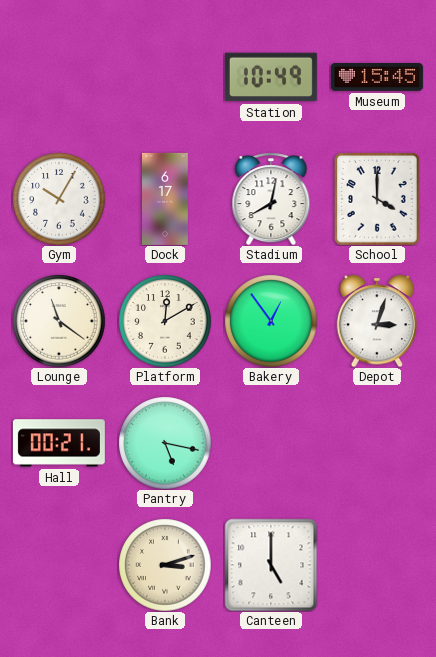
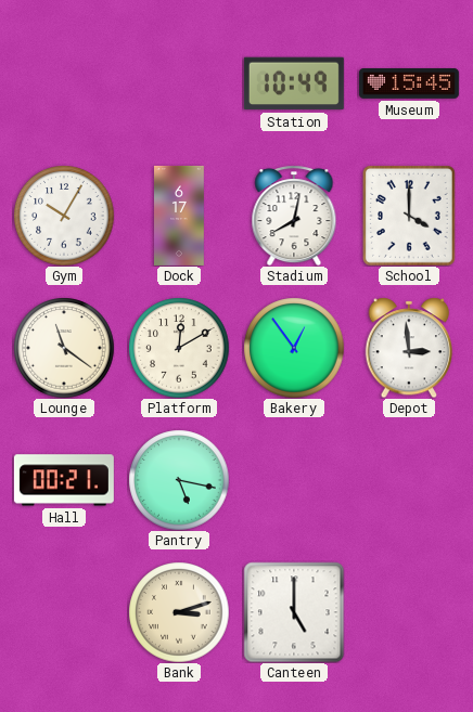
Depot: 3:03 -> 2:59 (409, 348)
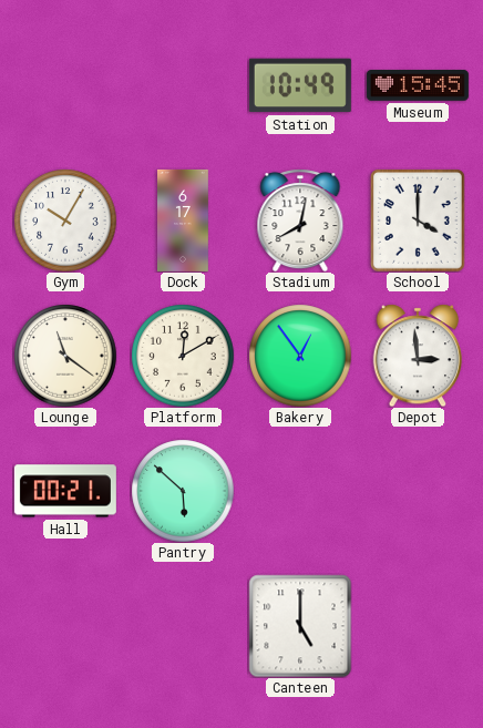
Pantry: 5:17 -> 5:52 (183, 491)
Bank: 3:12 -> none (179, 612)
